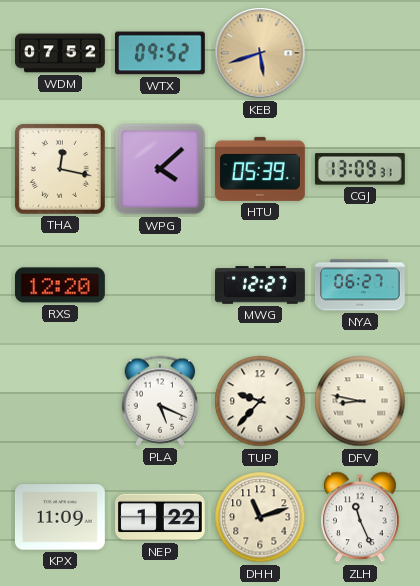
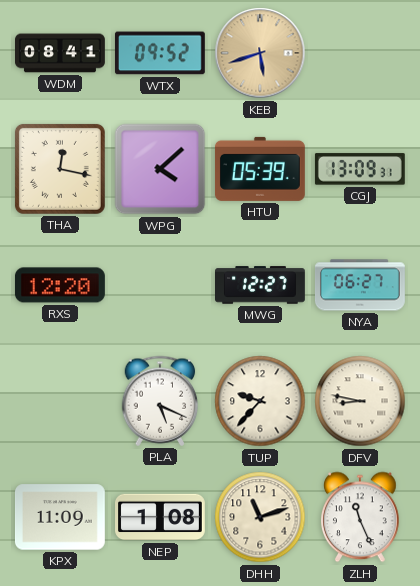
WDM: 07:52 -> 08:41 (61, 53)
NEP: 1:22 -> 1:08 (161, 517)
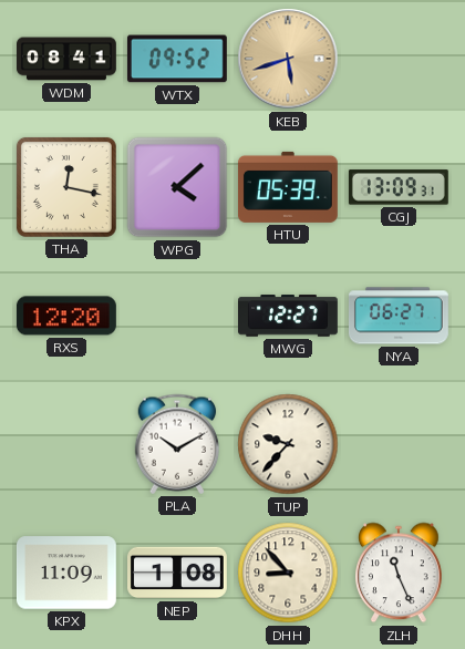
PLA: 5:19 -> 10:10 (177, 444)
DFV: 8:47 -> none (360, 401)
DHH: 11:12 -> 8:53 (288, 573)
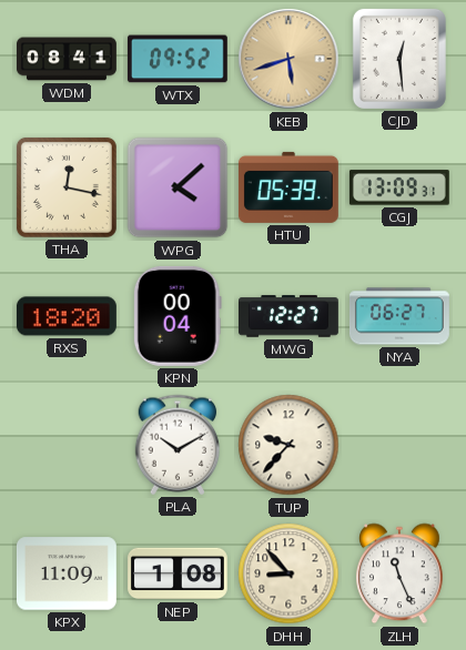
CJD: none -> 12:29 (399, 59)
RXS: 12:20 -> 18:20 (67, 316)
KPN: none -> 00:04 (178, 316)
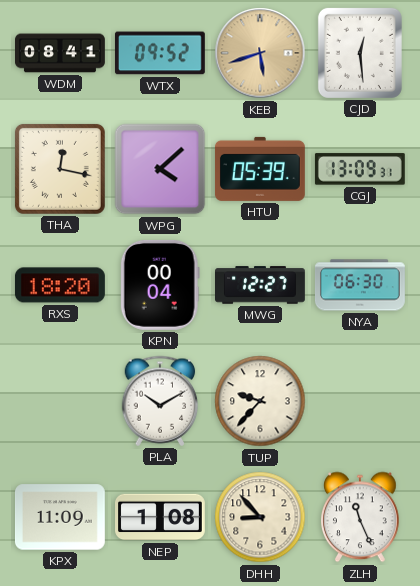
NYA: 06:27 -> 06:30 (360, 285)
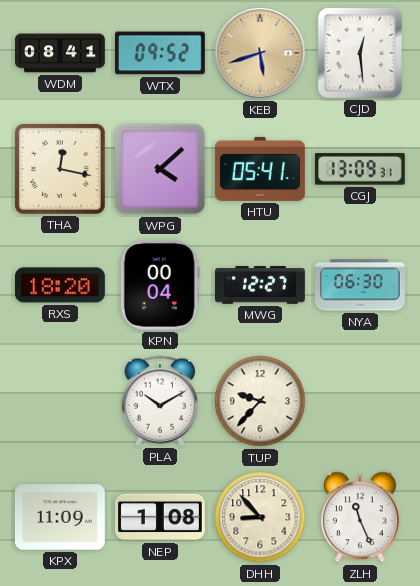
HTU: 05:39 -> 05:41 (260, 169)
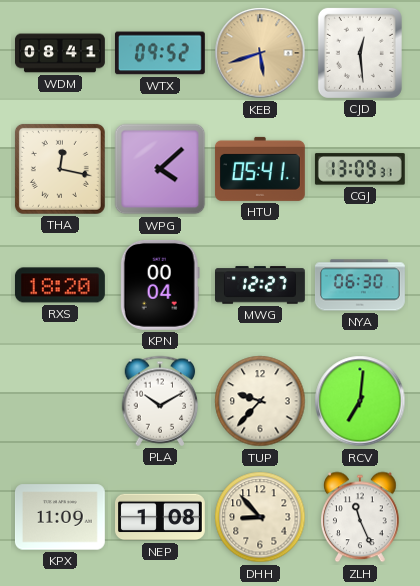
RCV: none -> 7:01 (360, 401)
